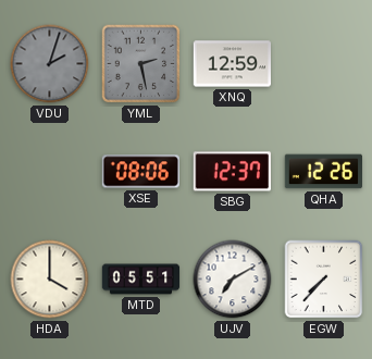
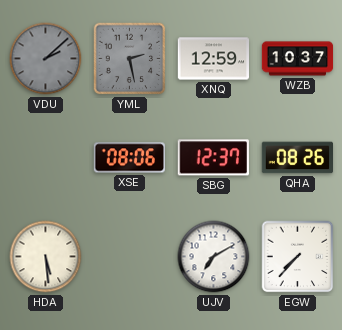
VDU: 2:03 -> 2:08 (46, 59)
WZB: none -> 10:37 (298, 59)
QHA: 12:26 -> 08:26 (297, 158)
HDA: 4:00 -> 5:29 (46, 257)
MTD: 05:51 -> none (141, 280)
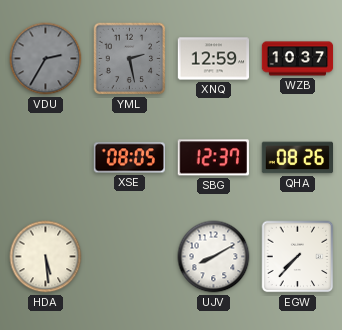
VDU: 2:08 -> 2:35 (46, 59)
XSE: 08:06 -> 08:05 (129, 158)
UJV: 7:10 -> 8:10 (214, 257)
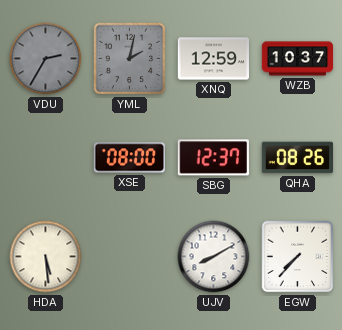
YML: 2:28 -> 2:02 (130, 59)
XSE: 08:05 -> 08:00 (129, 158)
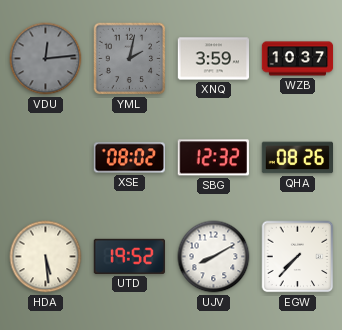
VDU: 2:35 -> 12:14 (46, 59)
XNQ: 12:59 -> 3:59 (213, 59)
XSE: 08:00 -> 08:02 (129, 158)
SBG: 12:37 -> 12:32 (213, 158)
UTD: none -> 19:52 (129, 256)
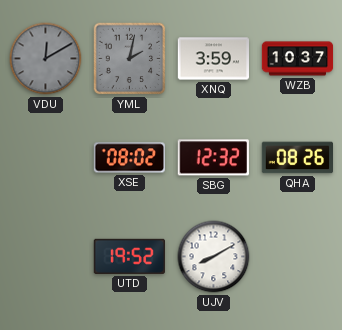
VDU: 12:14 -> 12:10 (46, 59)
HDA: 5:29 -> none (46, 257)
EGW: 7:37 -> none (298, 257)
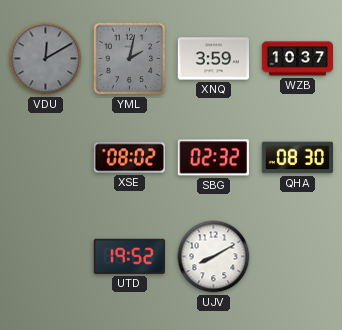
SBG: 12:32 -> 02:32 (213, 158)
QHA: 08:26 -> 08:30 (297, 158)
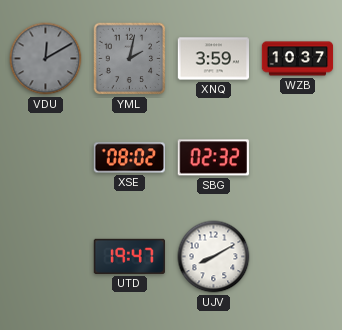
QHA: 08:30 -> none (297, 158)
UTD: 19:52 -> 19:47 (129, 256)
